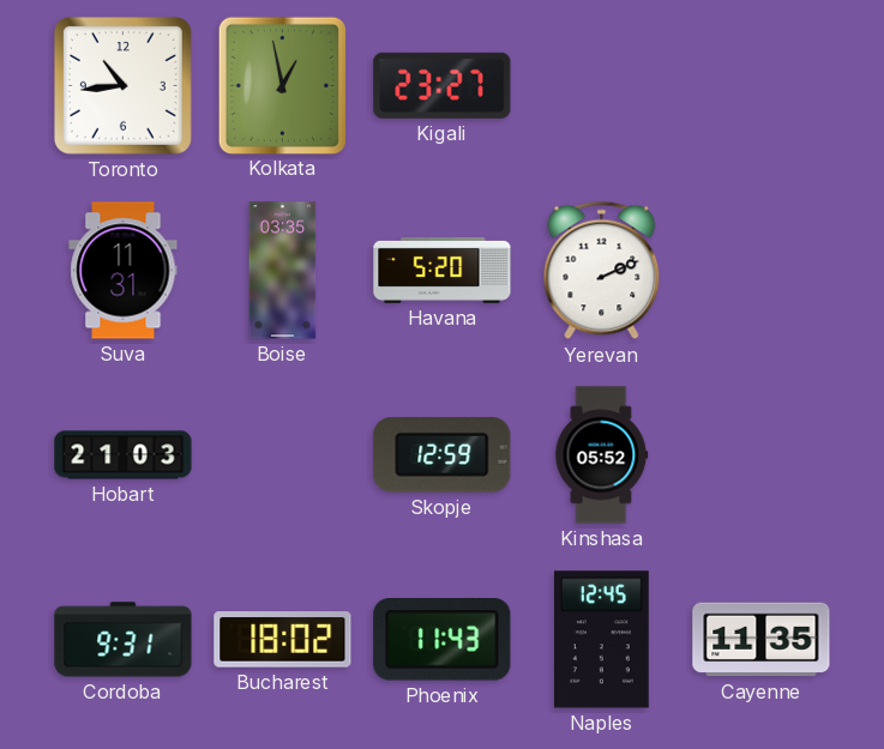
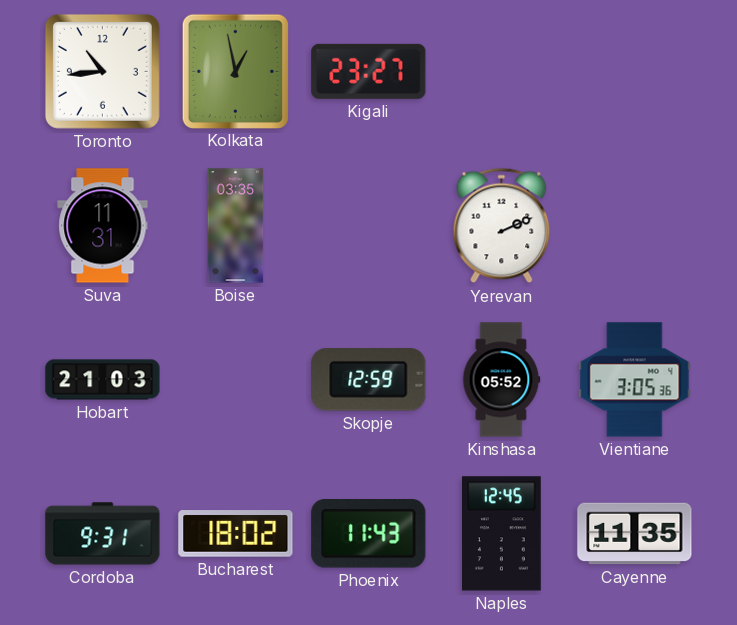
Havana: 5:20 -> none (443, 270)
Vientiane: none -> 3:05 (635, 380)
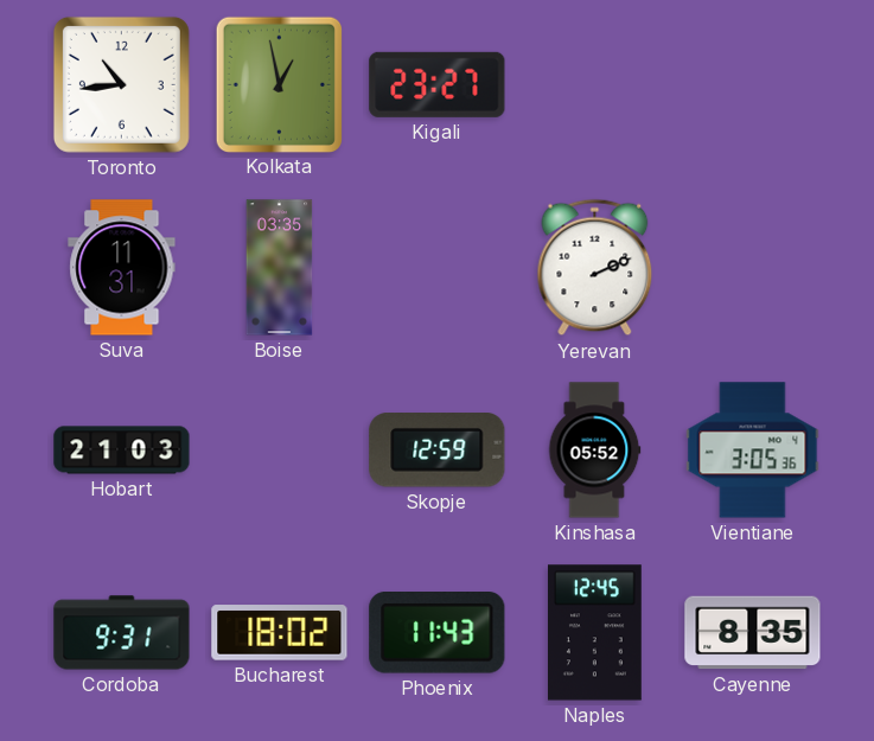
Cayenne: 11:35 -> 8:35 (753, 633)
